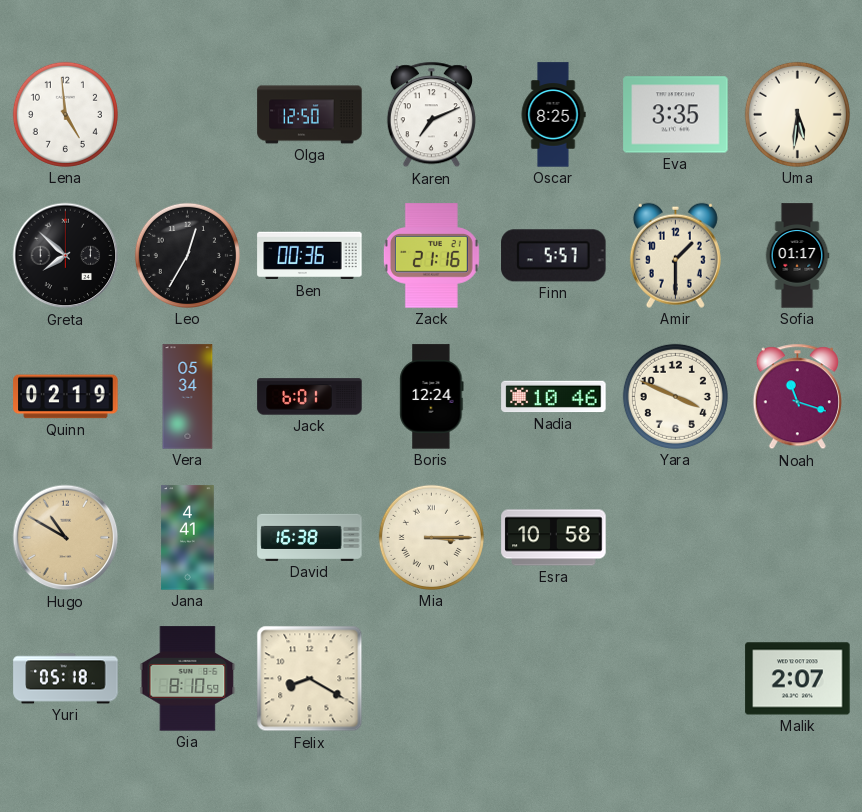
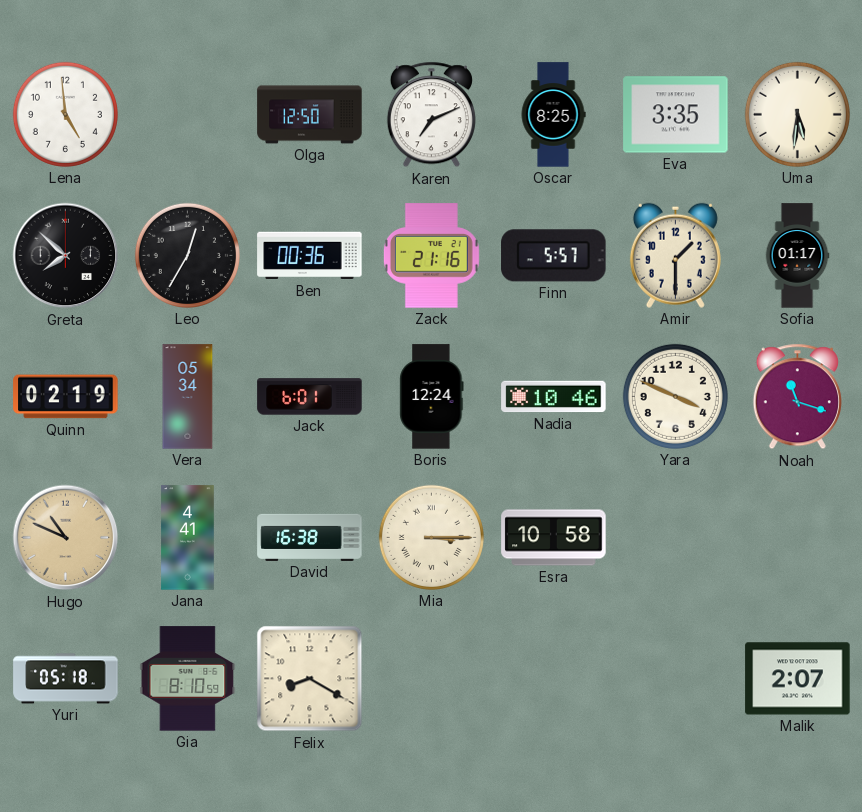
Hugo: 10:50 -> 10:49 (66, 538)
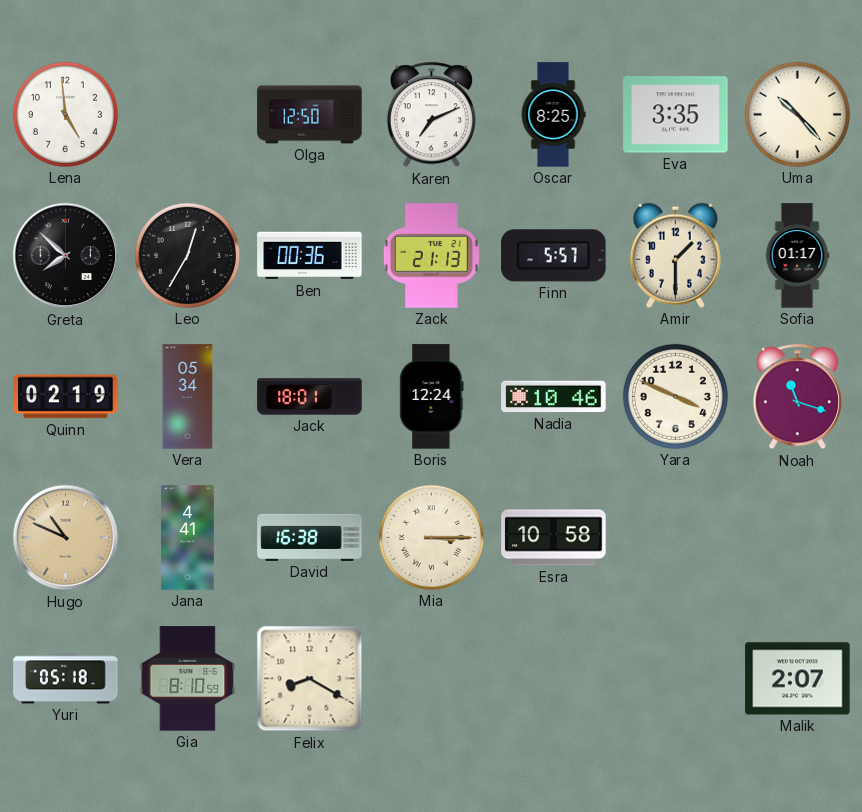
Uma: 5:31 -> 10:23 (797, 114)
Zack: 21:16 -> 21:13 (431, 256)
Jack: 6:01 -> 18:01 (310, 397)
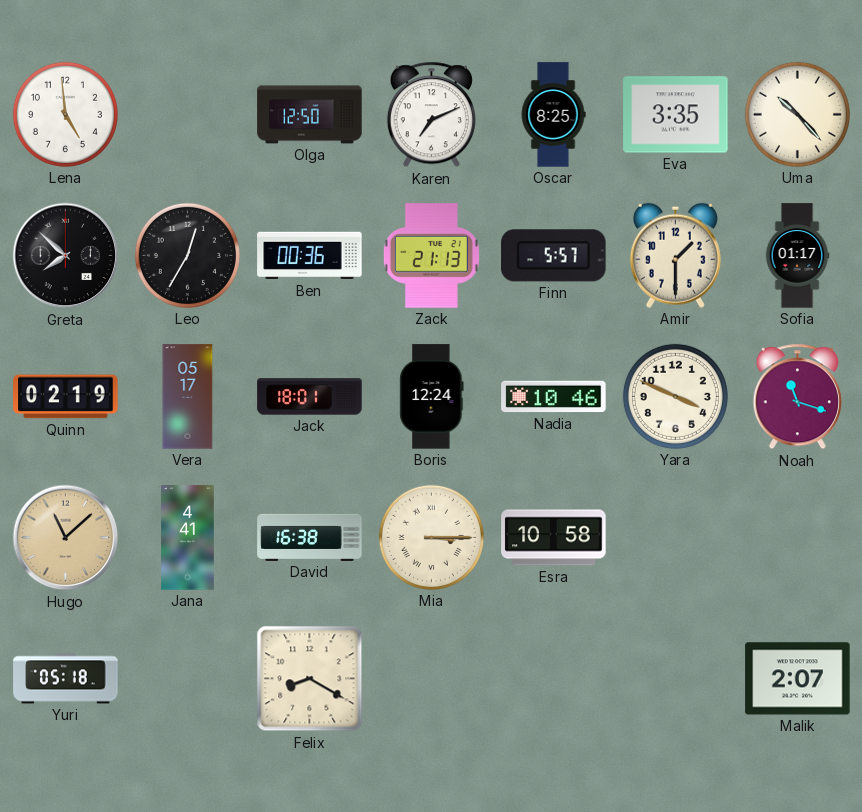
Vera: 05:34 -> 05:17 (188, 397)
Hugo: 10:49 -> 11:08 (66, 538)
Gia: 8:10 -> none (188, 679)
